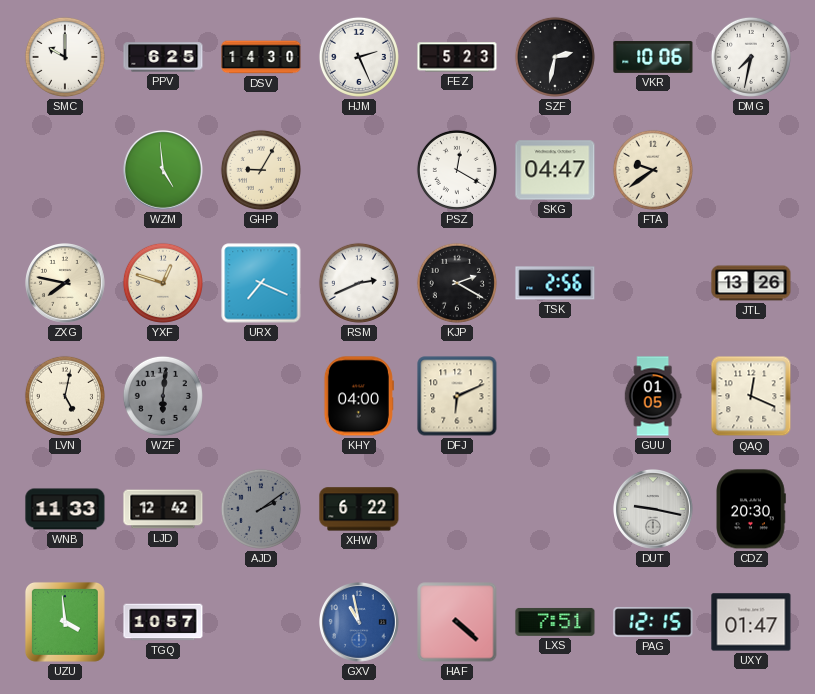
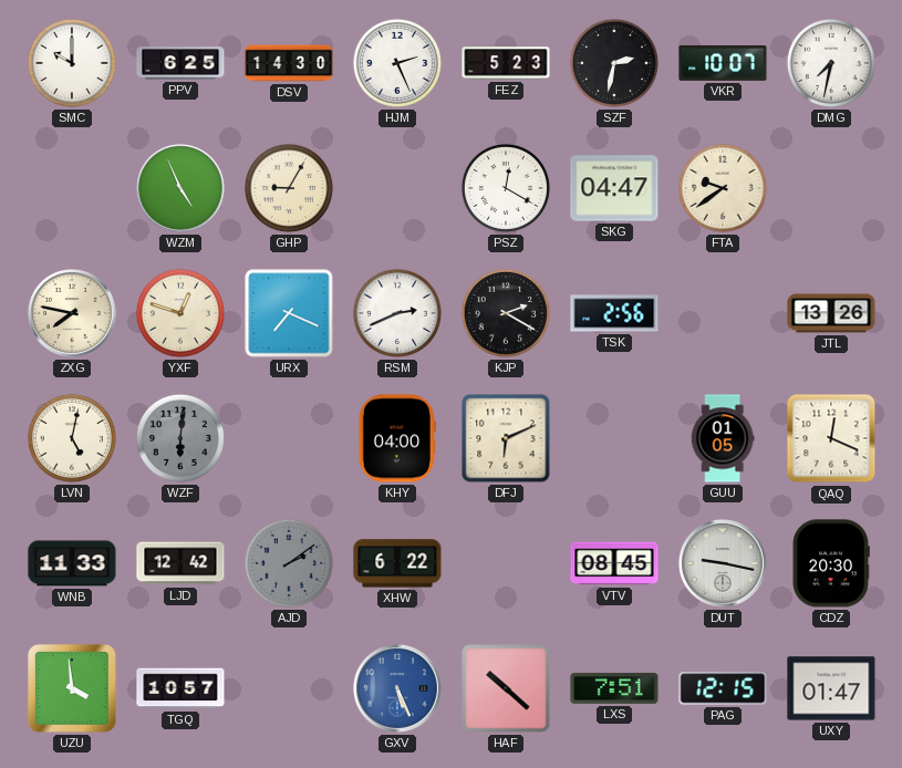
VKR: 10:06 -> 10:07 (723, 63)
WZM: 4:59 -> 4:56 (182, 189)
VTV: none -> 08:45 (614, 563)
GXV: 10:58 -> 5:26 (398, 689)
HAF: 4:22 -> 10:22 (506, 688)
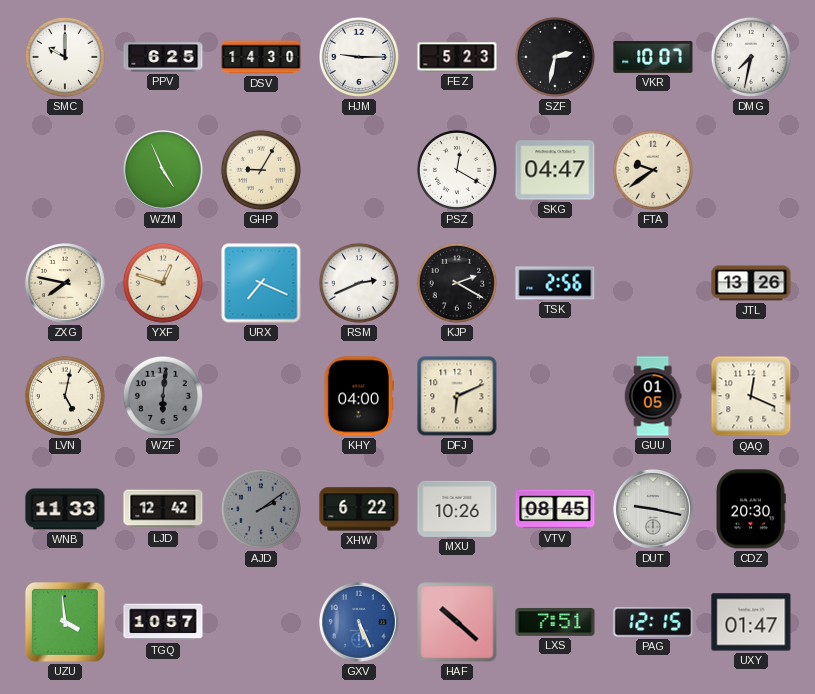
HJM: 2:26 -> 9:15 (359, 57)
MXU: none -> 10:26 (457, 509)
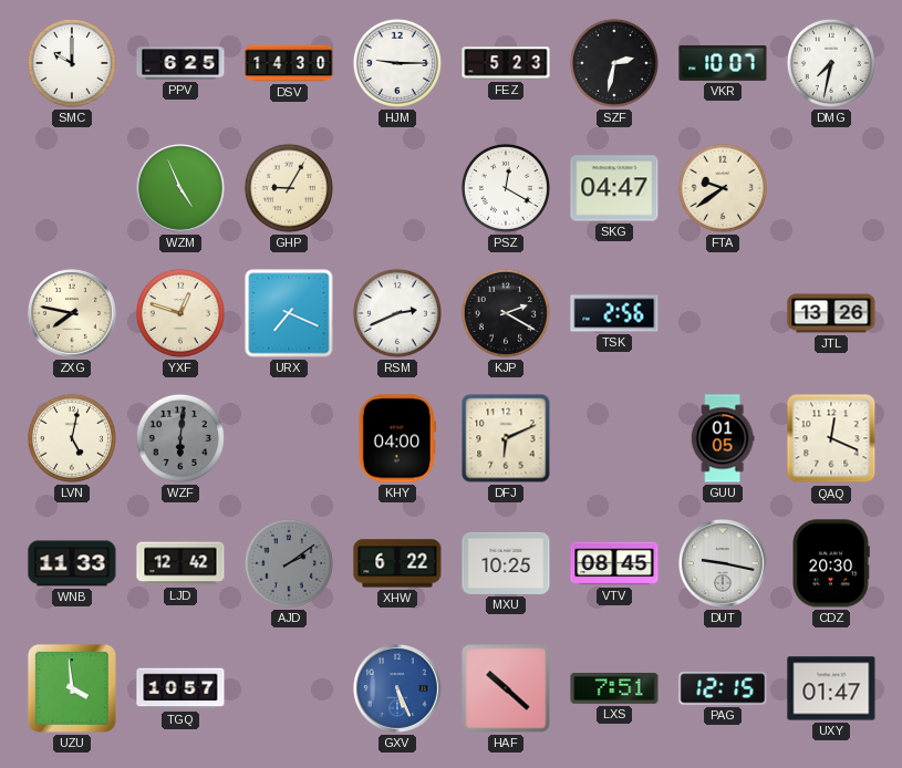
MXU: 10:26 -> 10:25 (506, 563)
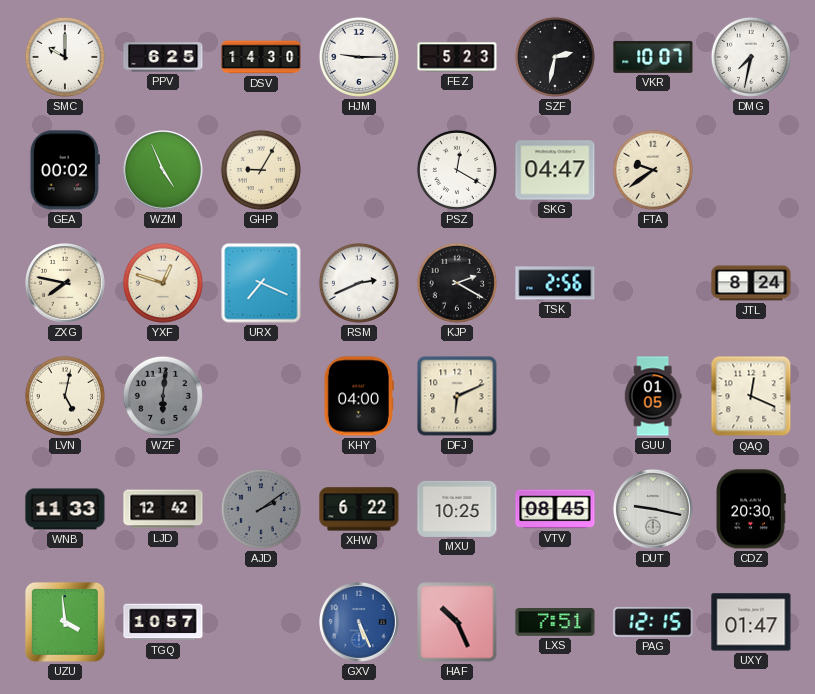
GEA: none -> 00:02 (65, 170)
JTL: 13:26 -> 8:24 (751, 283)
HAF: 10:22 -> 10:26 (457, 622)
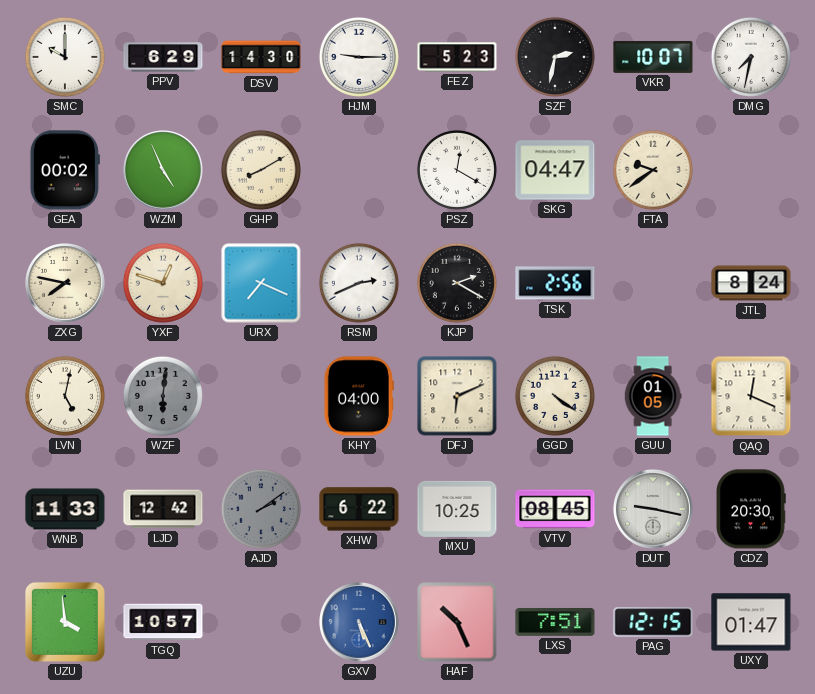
PPV: 6:25 -> 6:29 (163, 57)
GHP: 9:05 -> 8:10 (261, 170)
GGD: none -> 4:21 (555, 396)
